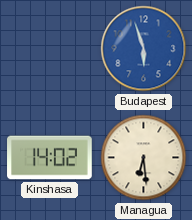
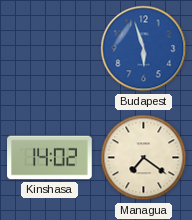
Managua: 6:29 -> 7:21 (144, 158)
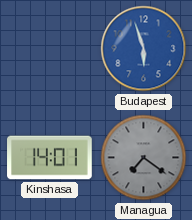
Kinshasa: 14:02 -> 14:01 (50, 158)
Managua dial: cream -> grey (144, 158)
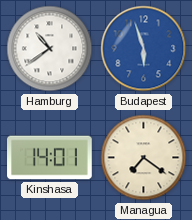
Hamburg: none -> 10:39 (50, 49)
Managua dial: grey -> cream (144, 158)
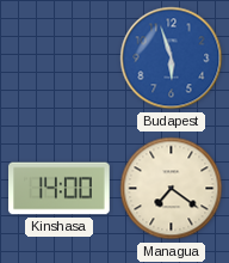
Hamburg: 10:39 -> none (50, 49)
Kinshasa: 14:01 -> 14:00 (60, 189)
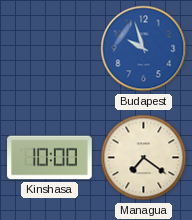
Budapest: 5:57 -> 9:57 (144, 49)
Kinshasa: 14:00 -> 10:00 (50, 158)
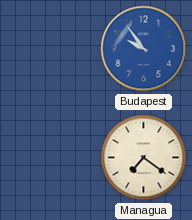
Budapest: 9:57 -> 9:54 (144, 49)
Kinshasa: 10:00 -> none (50, 158)
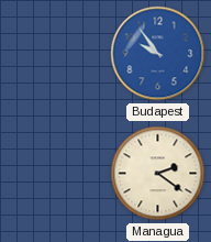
Managua: 7:21 -> 2:21 (158, 174)
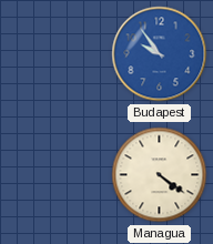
Managua: 2:21 -> 4:21 (160, 175)
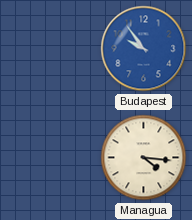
Managua: 4:21 -> 4:16 (144, 158)
